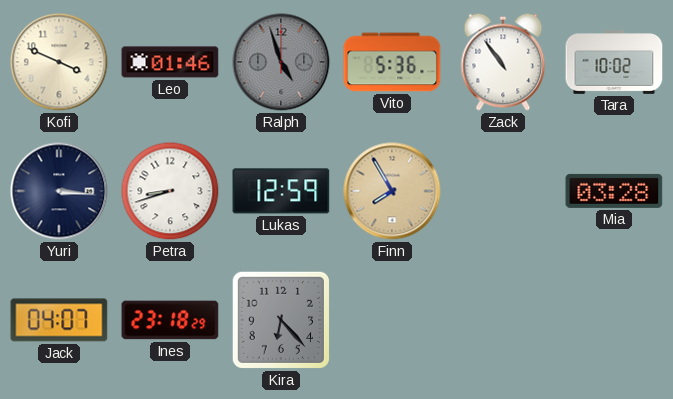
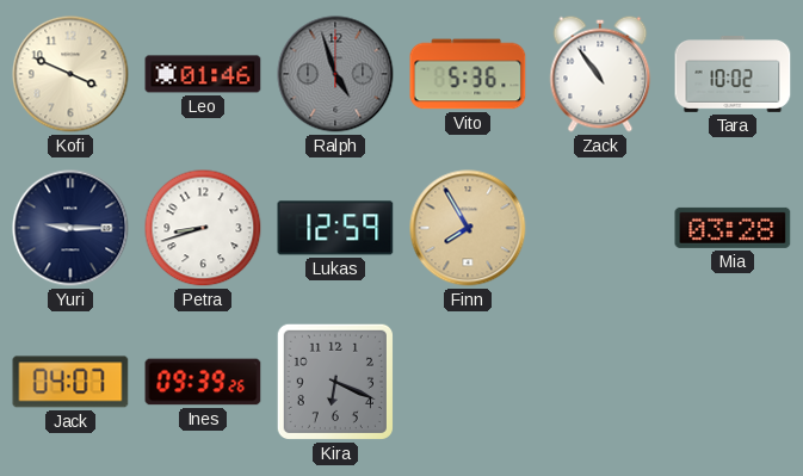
Yuri: 3:16 -> 9:15 (70, 228)
Ines: 23:18 -> 09:39 (203, 382)
Kira: 6:23 -> 6:19 (335, 382)
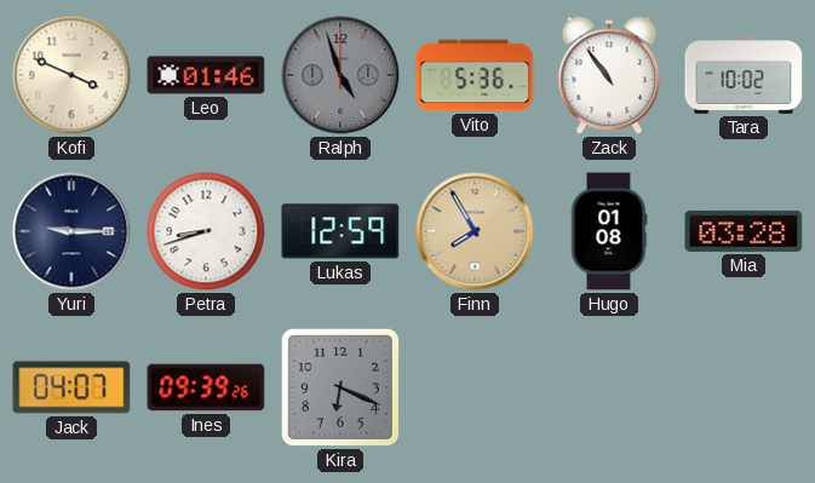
Hugo: none -> 01:08 (609, 231)
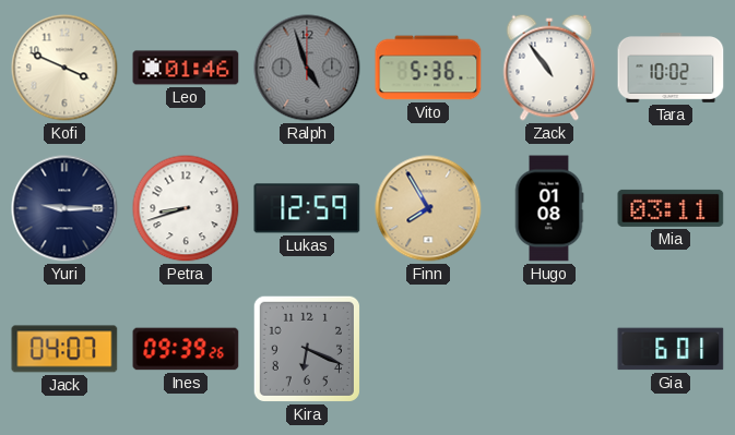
Mia: 03:28 -> 03:11 (671, 208)
Gia: none -> 6:01 (671, 349)
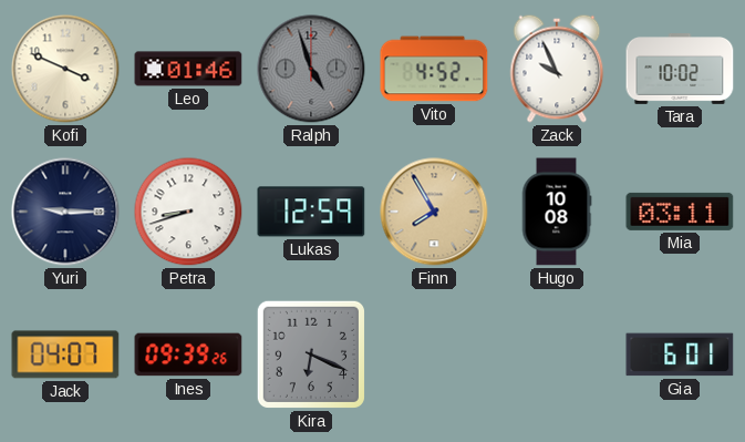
Vito: 5:36 -> 4:52 (434, 69)
Zack: 10:54 -> 9:56 (557, 69)
Hugo: 01:08 -> 10:08 (557, 212)
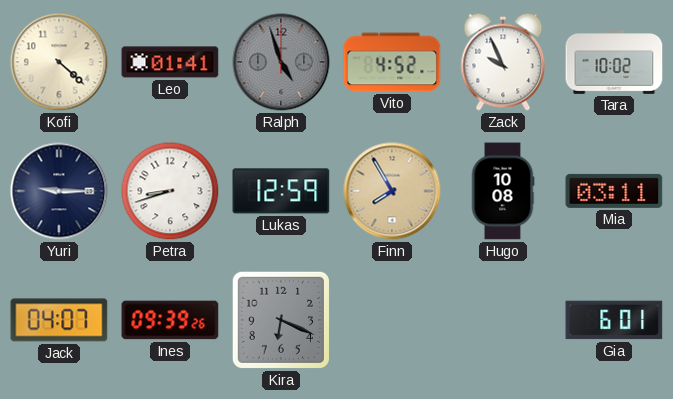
Kofi: 3:49 -> 4:22 (59, 62)
Leo: 01:46 -> 01:41 (170, 62)
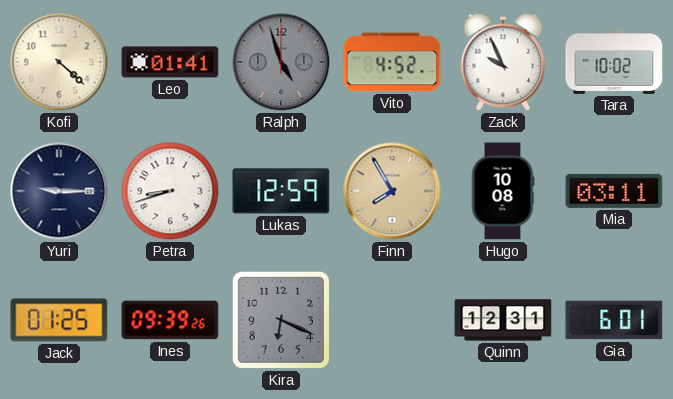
Jack: 04:07 -> 01:25 (59, 320)
Quinn: none -> 12:31 (503, 320)
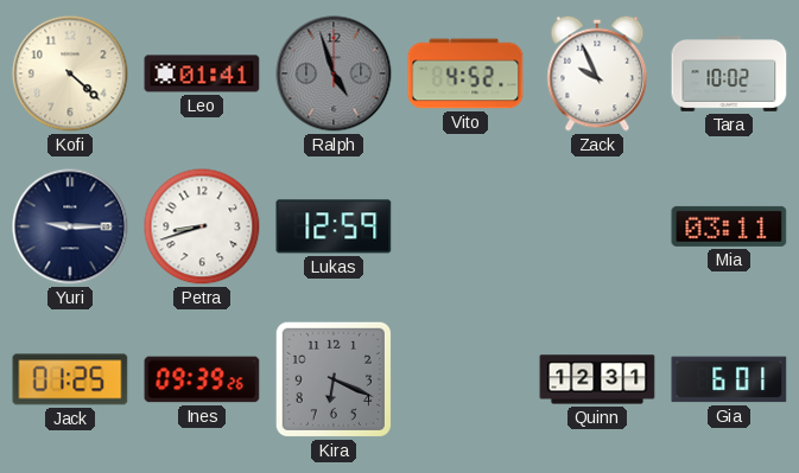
Finn: 7:55 -> none (392, 191)
Hugo: 10:08 -> none (503, 191)
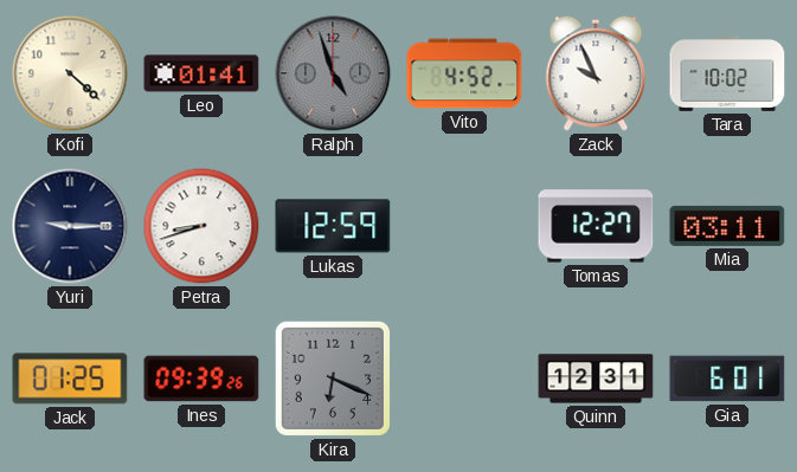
Tomas: none -> 12:27 (596, 226)
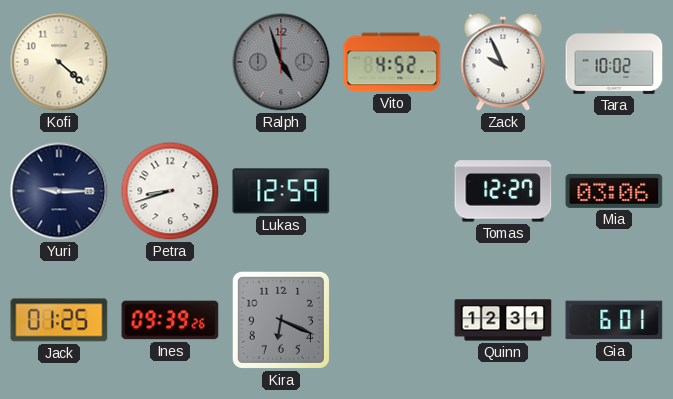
Leo: 01:41 -> none (201, 73)
Mia: 03:11 -> 03:06 (614, 191)
